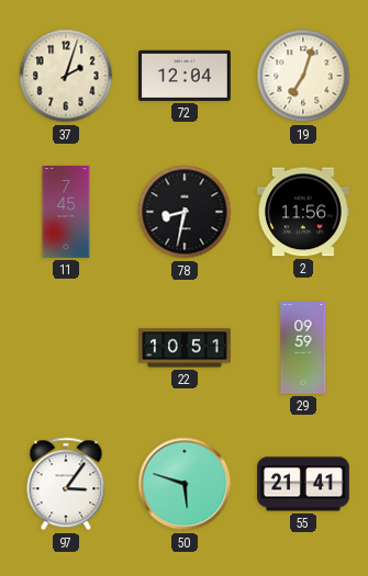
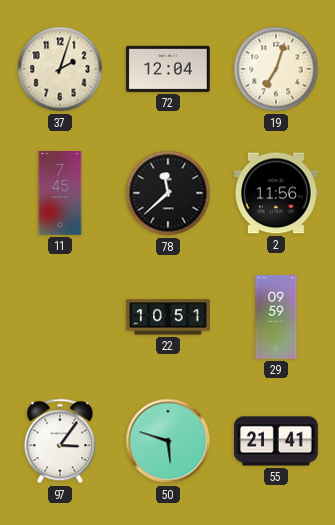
78: 8:32 -> 11:38 (168, 193)
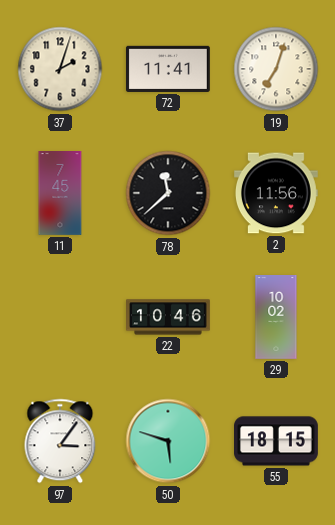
72: 12:04 -> 11:41 (168, 69)
22: 10:51 -> 10:46 (169, 317)
29: 09:59 -> 10:02 (276, 318)
55: 21:41 -> 18:15 (277, 441)
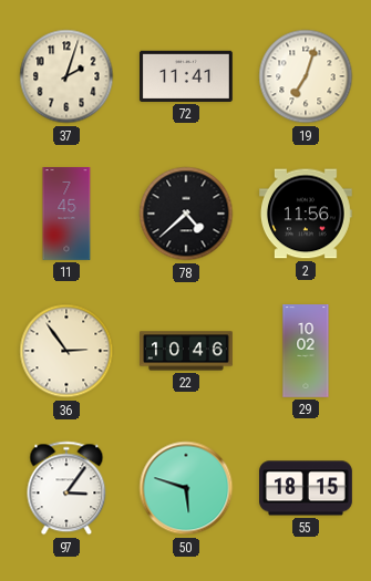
78: 11:38 -> 4:38 (186, 214)
36: none -> 2:54 (66, 351)
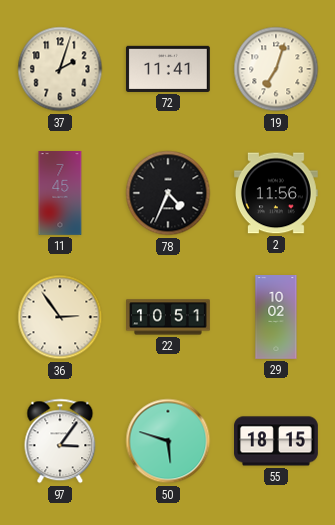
78: 4:38 -> 4:34 (168, 193)
22: 10:46 -> 10:51 (169, 317)
